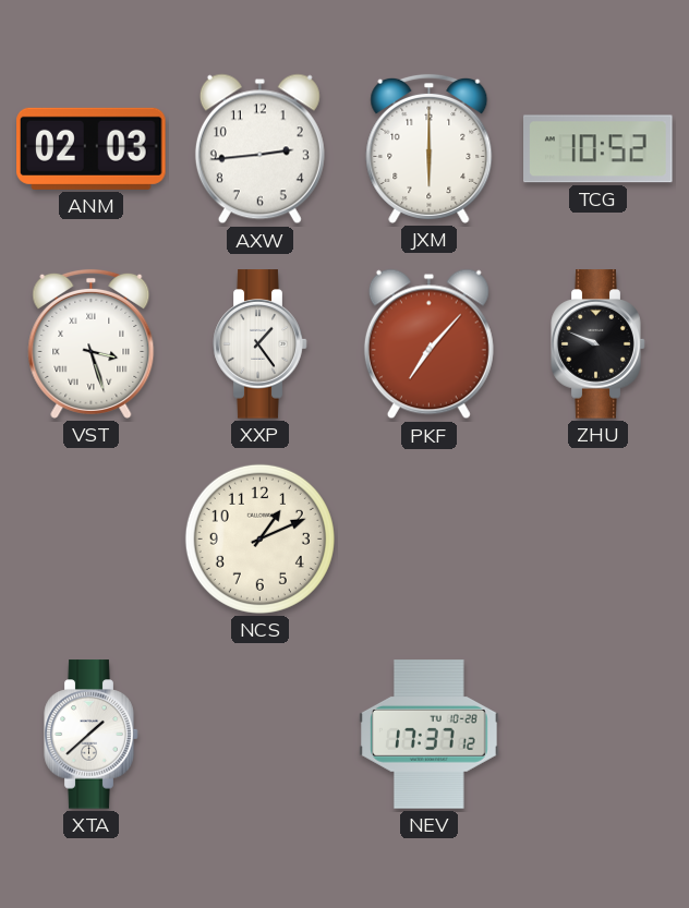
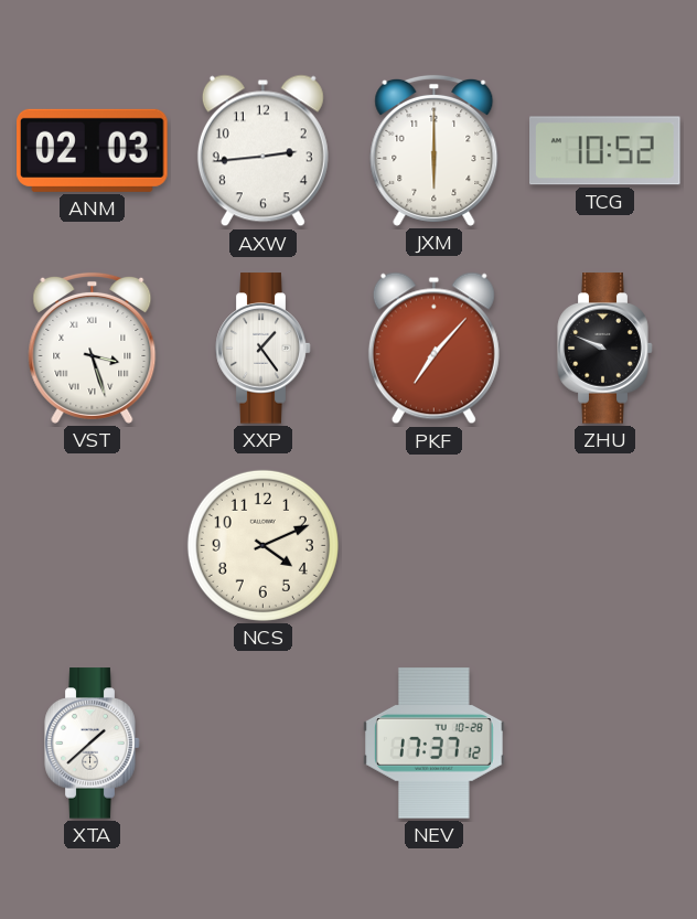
NCS: 1:11 -> 4:11 (262, 545)
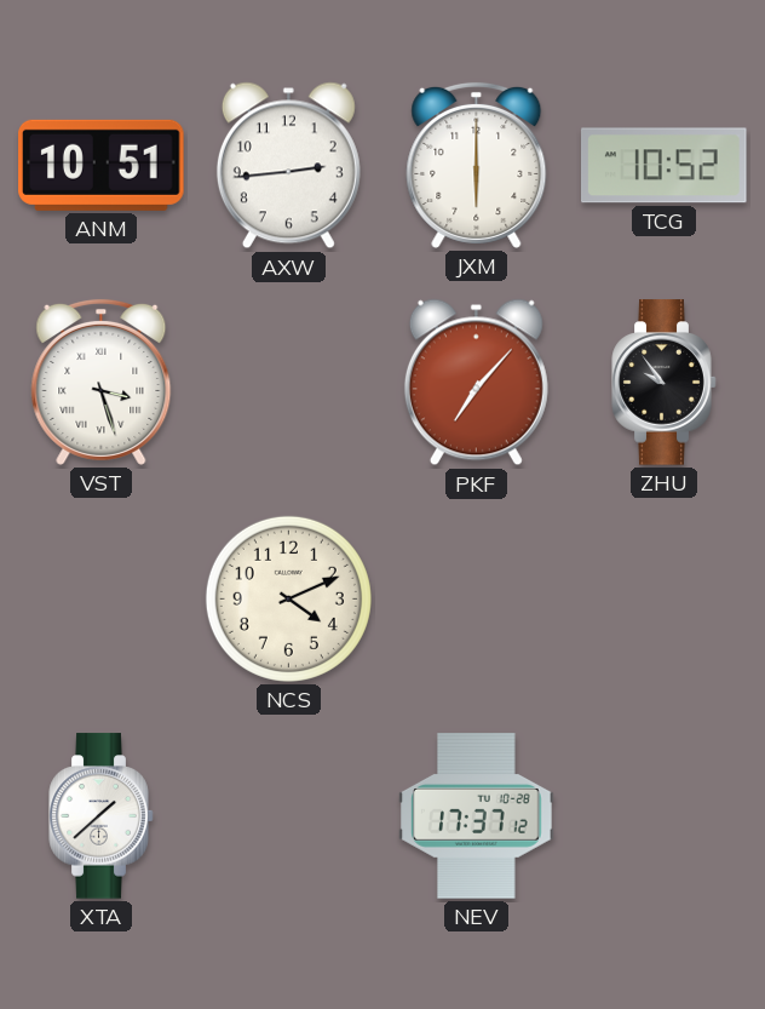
ANM: 02:03 -> 10:51 (102, 165)
XXP: 1:24 -> none (264, 349)
ZHU: 9:49 -> 9:54 (665, 383)
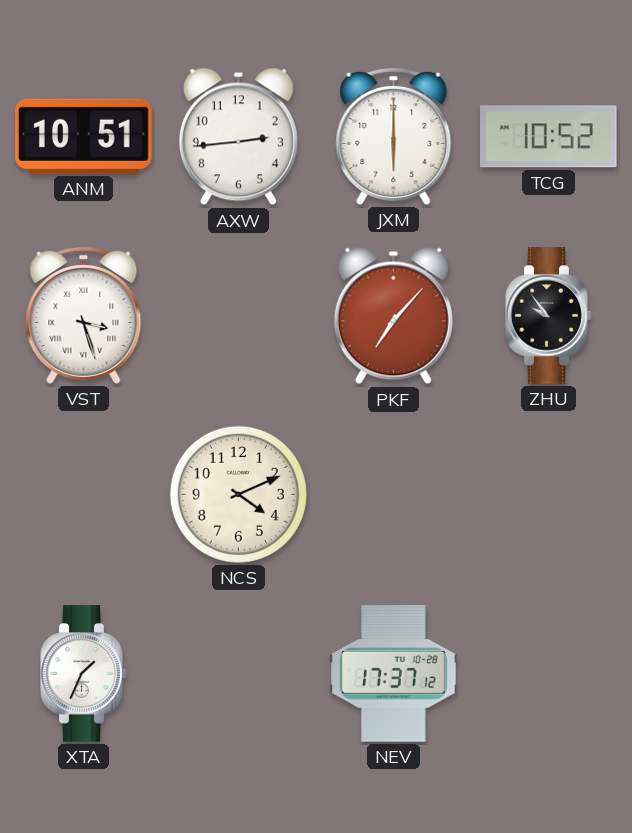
XTA: 1:38 -> 1:34 (84, 674)
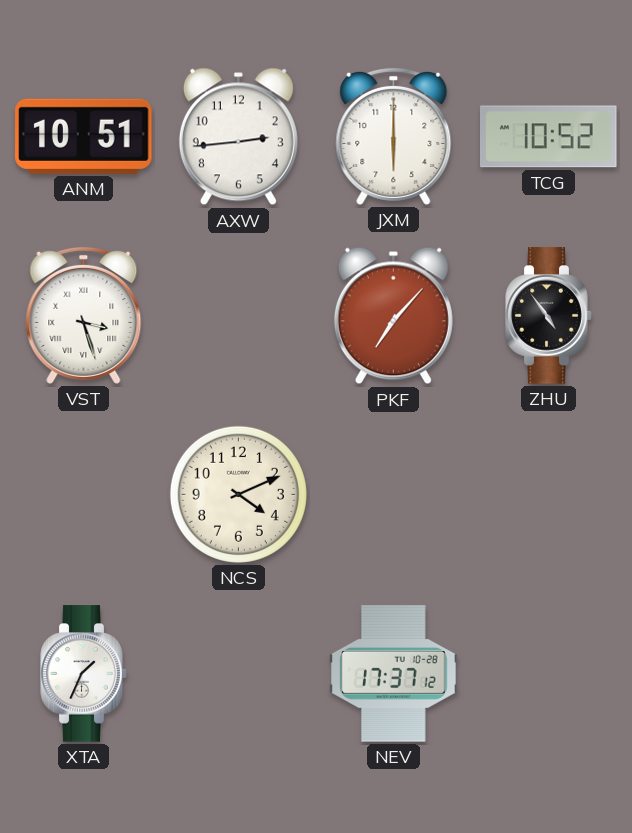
ZHU: 9:54 -> 4:54 (549, 316)
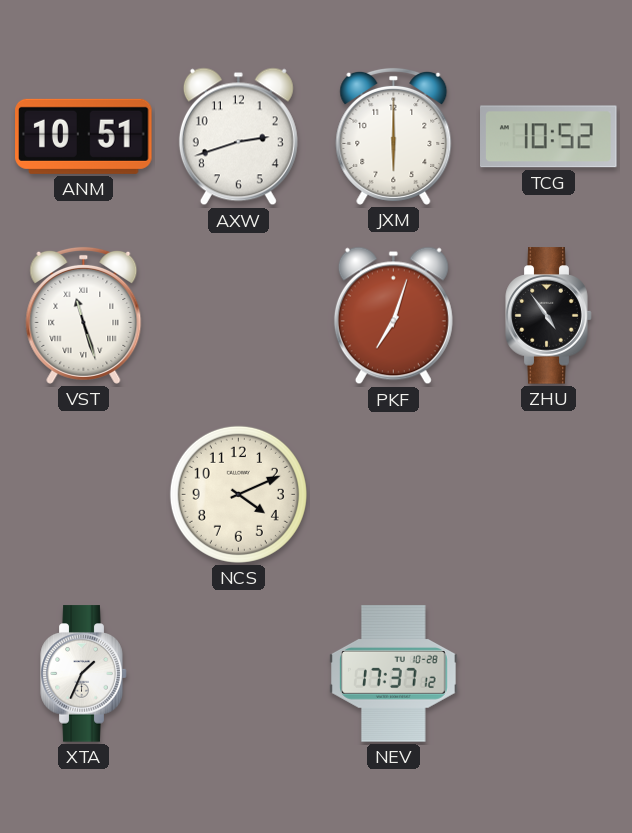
AXW: 2:44 -> 2:42 (238, 137)
VST: 3:27 -> 11:27 (84, 315)
PKF: 7:07 -> 7:03 (393, 316)
